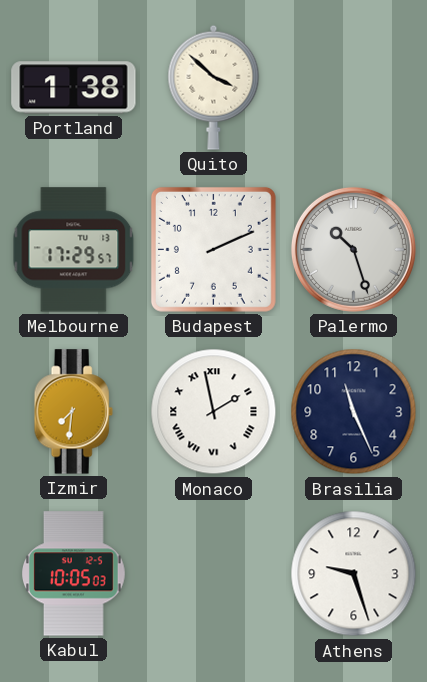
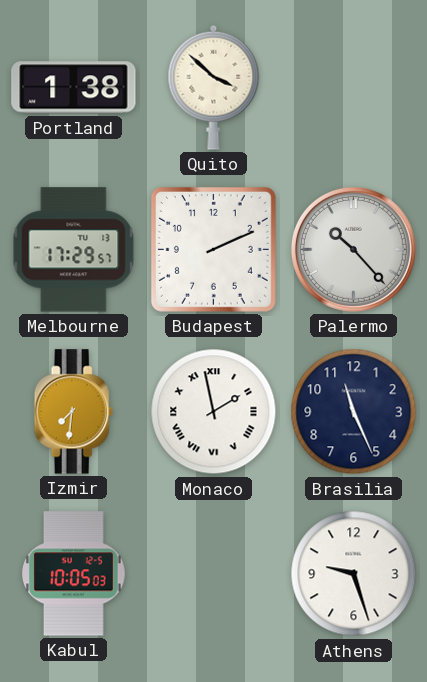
Palermo: 10:27 -> 10:23 (353, 249)
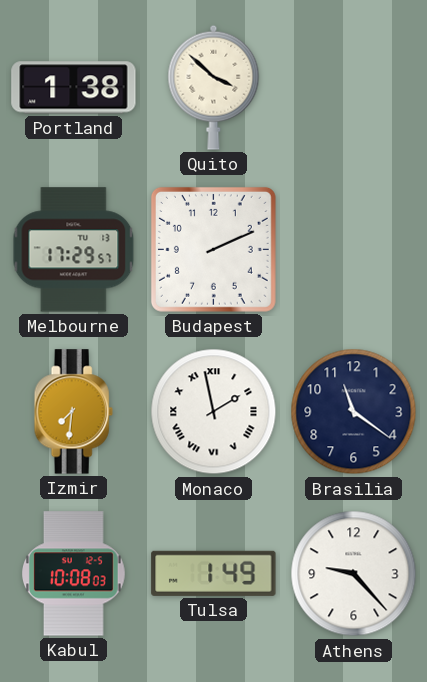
Palermo: 10:23 -> none (353, 249)
Brasilia: 11:26 -> 11:21 (354, 412)
Kabul: 10:05 -> 10:08 (74, 574)
Tulsa: none -> 1:49 (214, 573)
Athens: 9:27 -> 9:23 (354, 574)
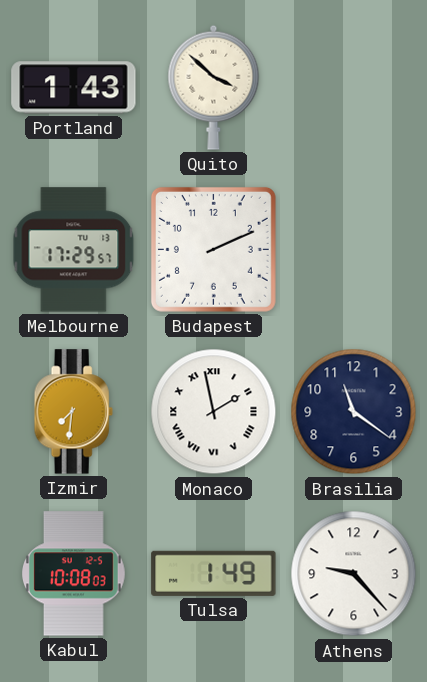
Portland: 1:38 -> 1:43 (74, 88)
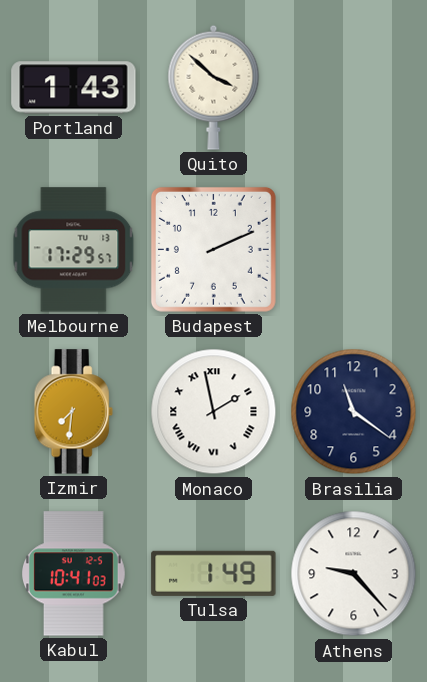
Kabul: 10:08 -> 10:41 (74, 574)
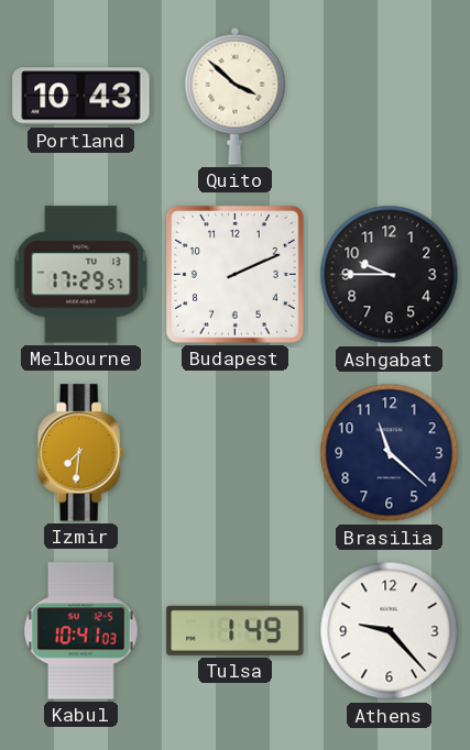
Portland: 1:43 -> 10:43 (81, 97)
Ashgabat: none -> 9:45 (390, 275)
Monaco: 1:58 -> none (214, 412)
Brasilia: 11:21 -> 11:22 (390, 453)
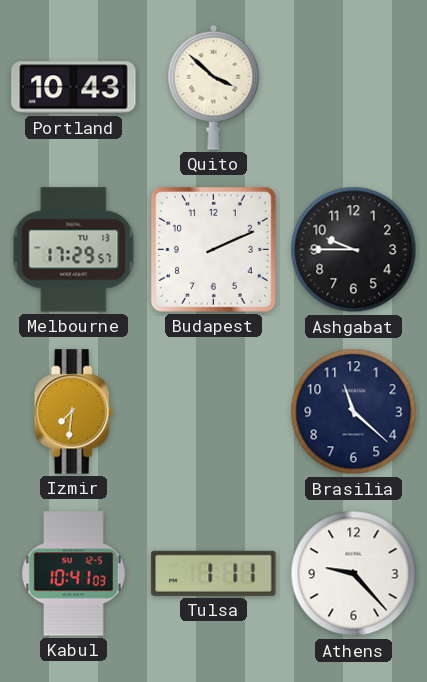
Tulsa: 1:49 -> 1:11 (214, 573)
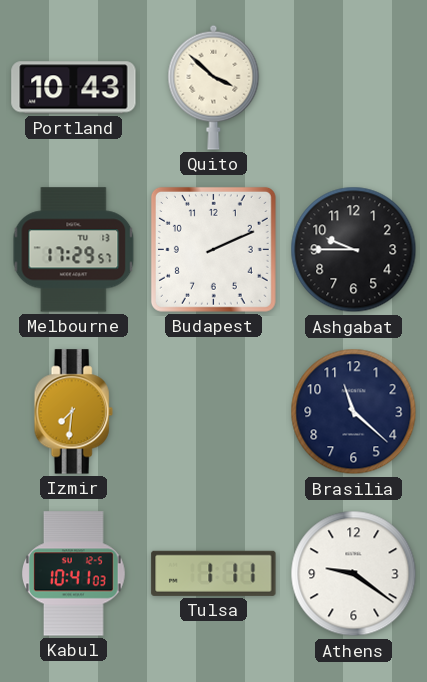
Athens: 9:23 -> 9:21 (354, 574)
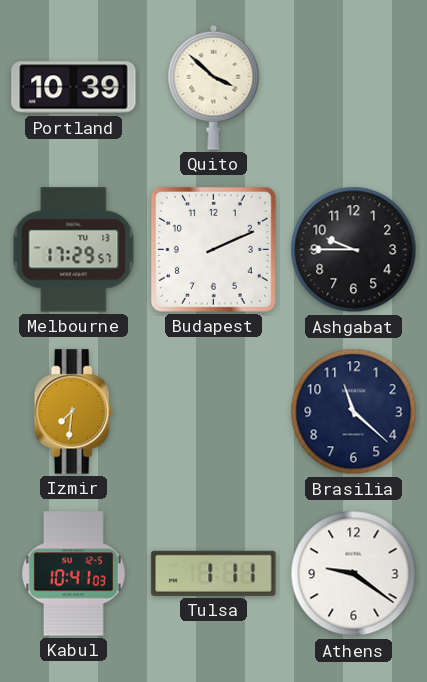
Portland: 10:43 -> 10:39 (74, 88)
